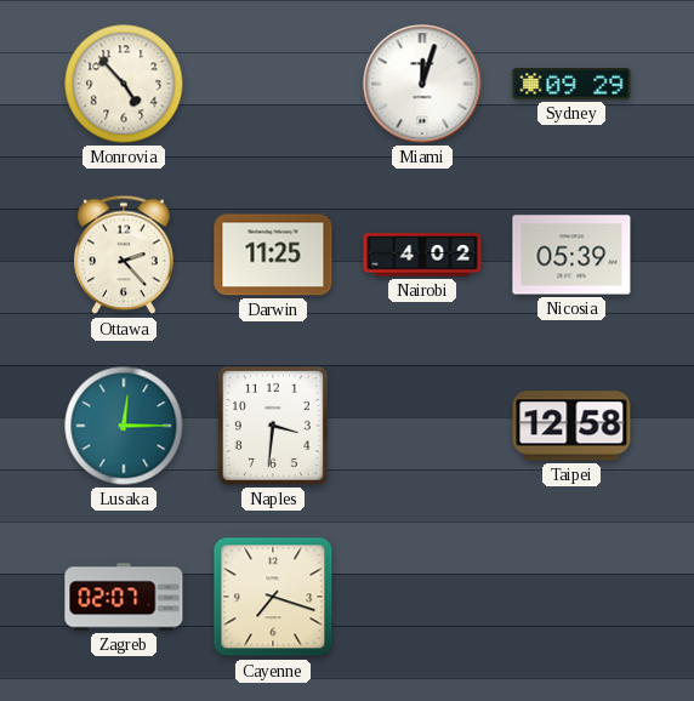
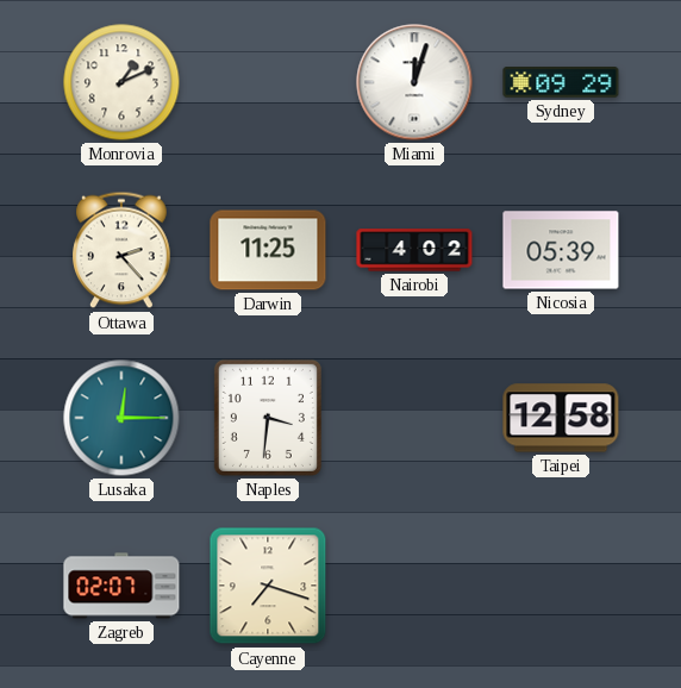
Monrovia: 4:53 -> 1:11 (121, 82)
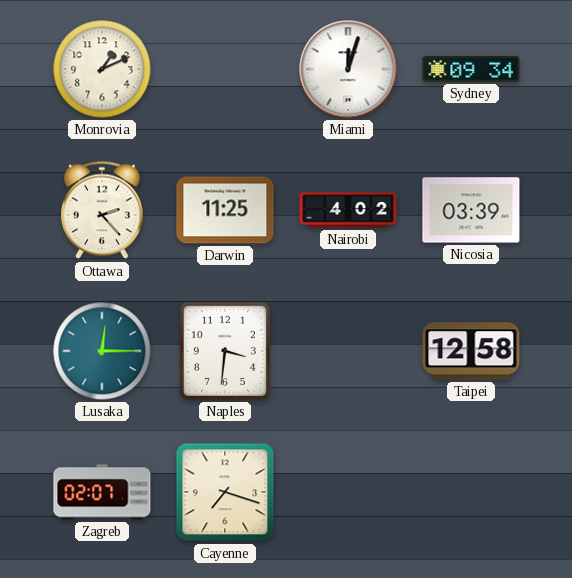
Sydney: 09:29 -> 09:34 (471, 69)
Nicosia: 05:39 -> 03:39 (471, 210)
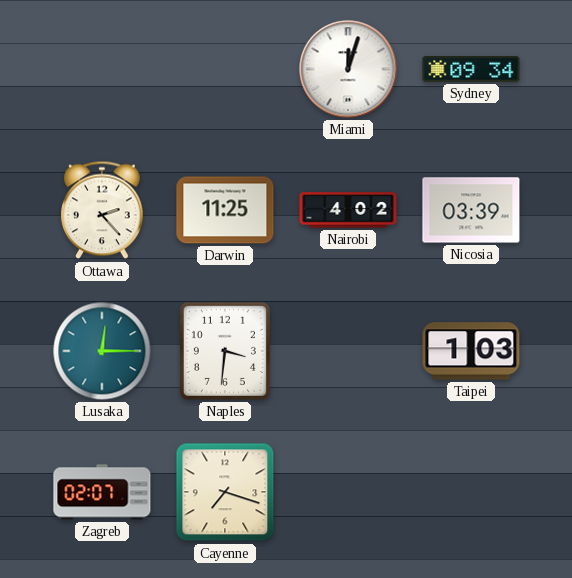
Monrovia: 1:11 -> none (102, 69)
Taipei: 12:58 -> 1:03 (471, 351)
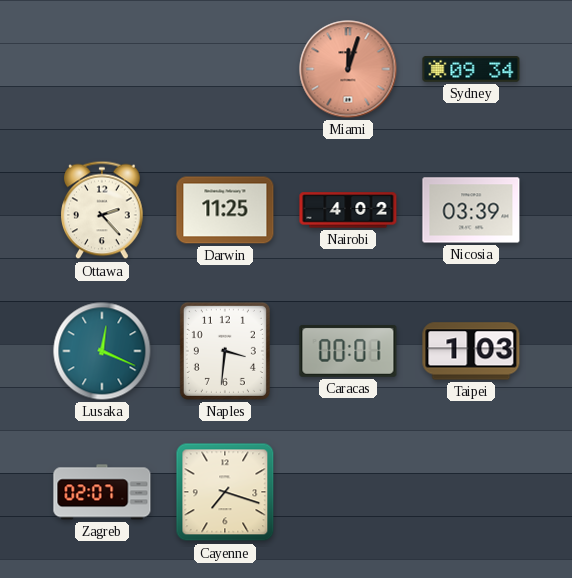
Miami dial: white -> salmon (348, 69)
Lusaka: 12:15 -> 12:19 (102, 351)
Caracas: none -> 00:01 (348, 351)
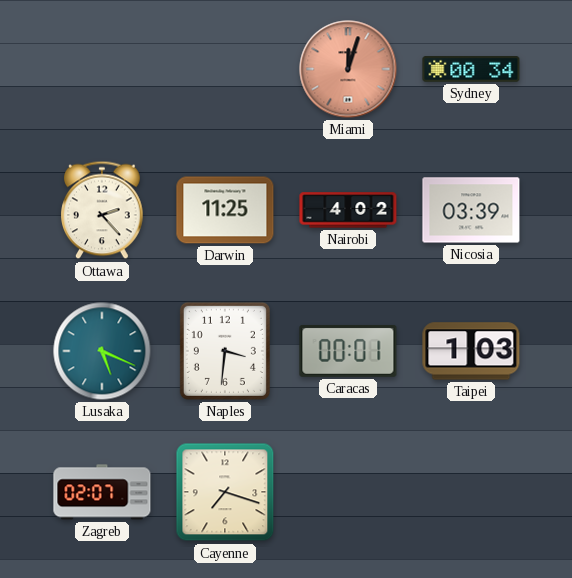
Sydney: 09:34 -> 00:34 (471, 69)
Lusaka: 12:19 -> 5:19 (102, 351)
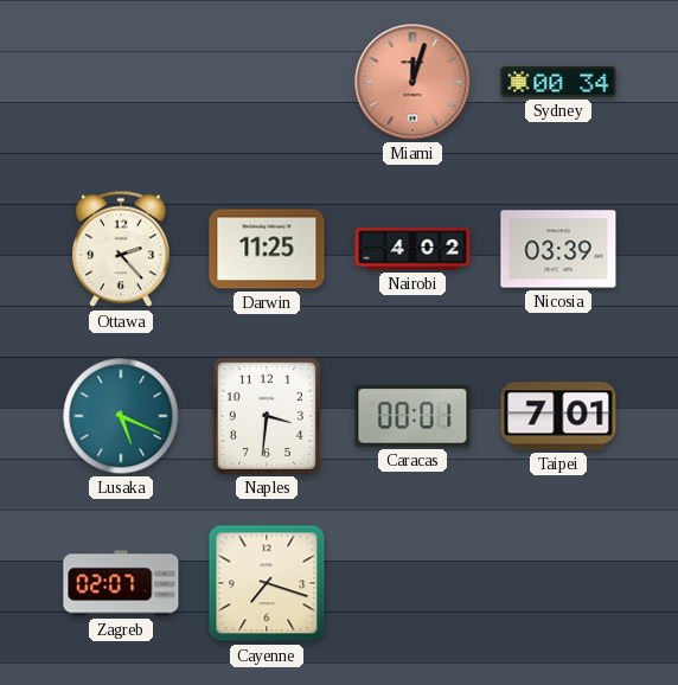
Taipei: 1:03 -> 7:01 (558, 416)
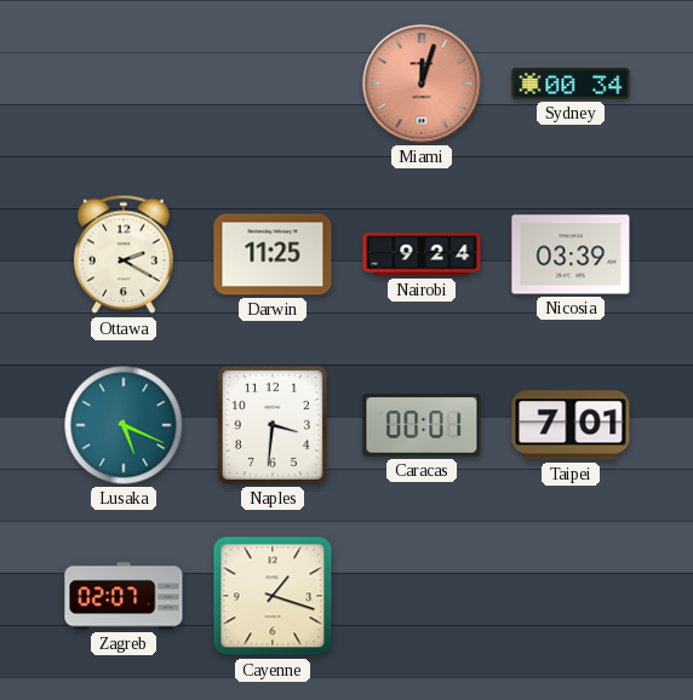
Ottawa: 2:23 -> 2:20 (125, 254)
Nairobi: 4:02 -> 9:24 (422, 254)
Cayenne: 7:18 -> 1:18 (273, 596)
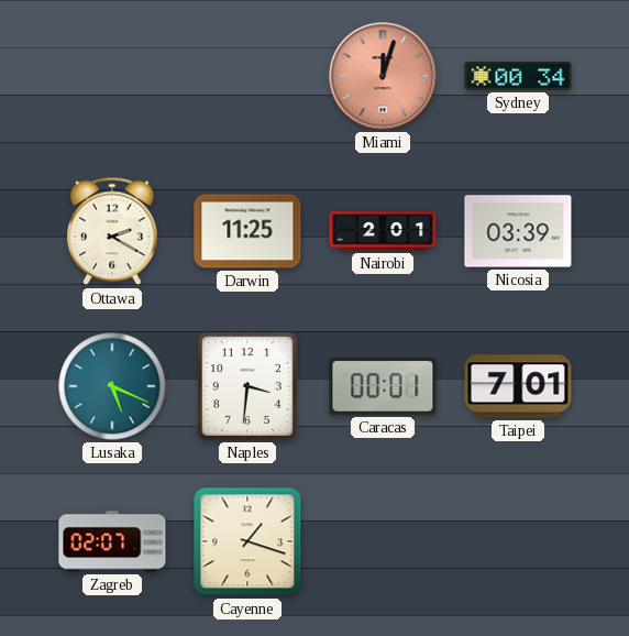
Nairobi: 9:24 -> 2:01 (383, 231)
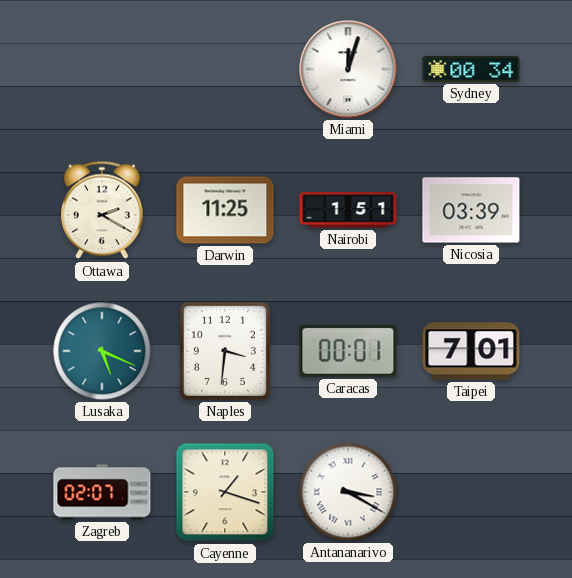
Miami dial: salmon -> white (348, 69)
Nairobi: 2:01 -> 1:51 (348, 210)
Antananarivo: none -> 3:20 (348, 492)
